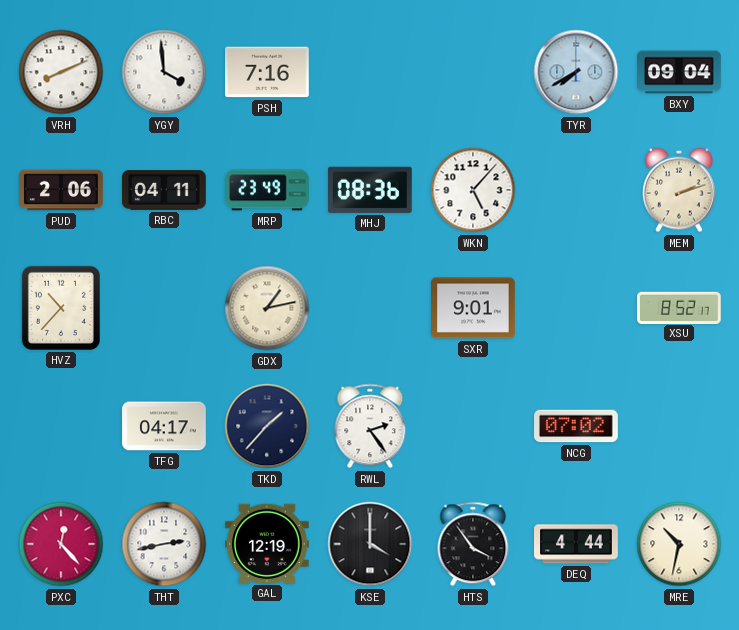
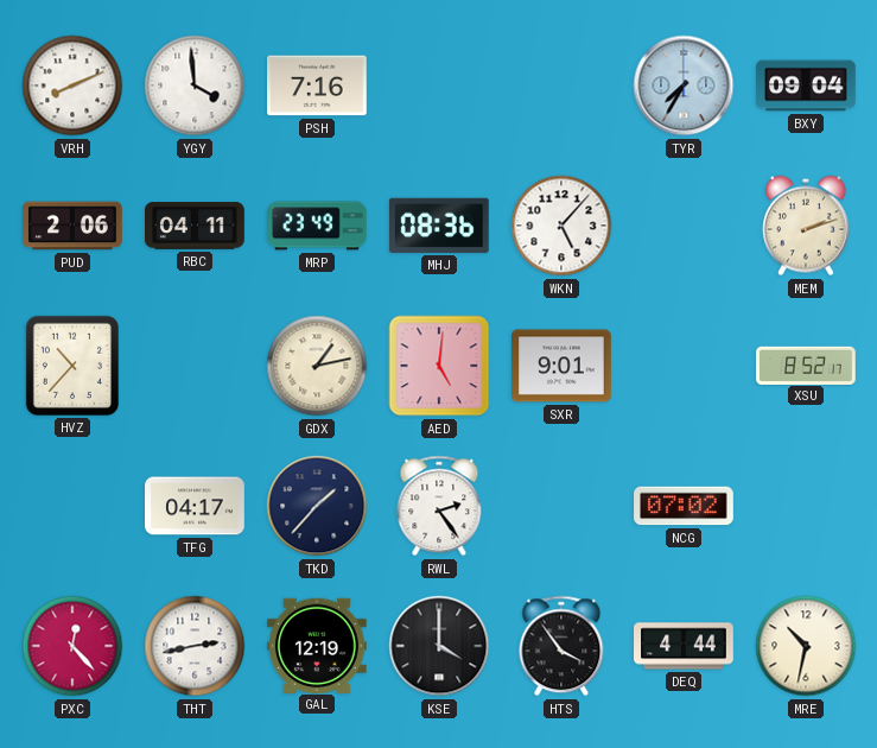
TYR: 7:40 -> 7:35 (684, 85)
AED: none -> 5:01 (439, 366)
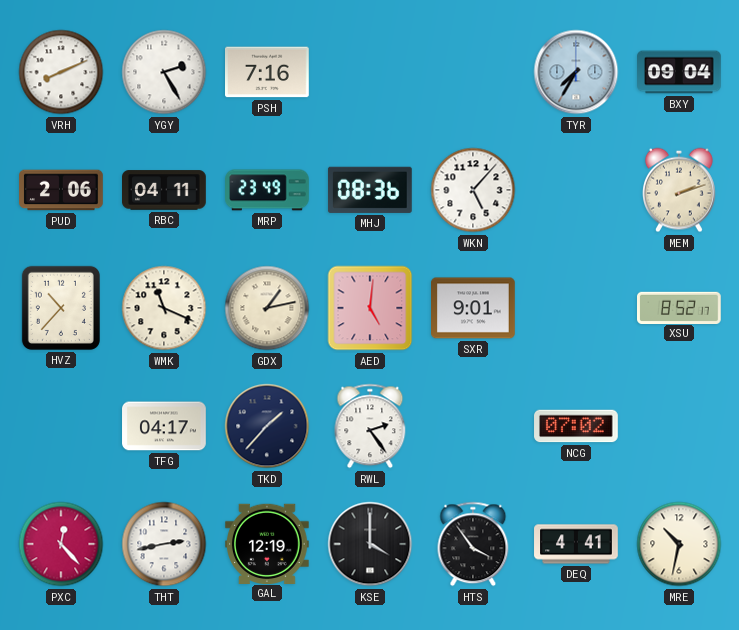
YGY: 3:59 -> 2:25 (164, 72)
WMK: none -> 11:19 (164, 308)
DEQ: 4:44 -> 4:41 (576, 544)
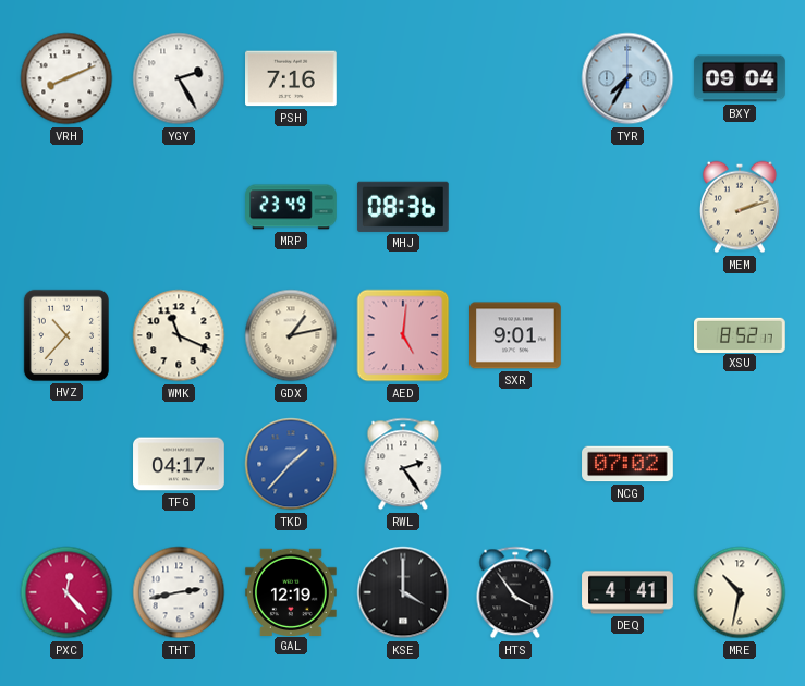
PUD: 2:06 -> none (61, 190)
RBC: 04:11 -> none (164, 190)
WKN: 5:07 -> none (473, 190)
TKD dial: navy -> blue (291, 464)
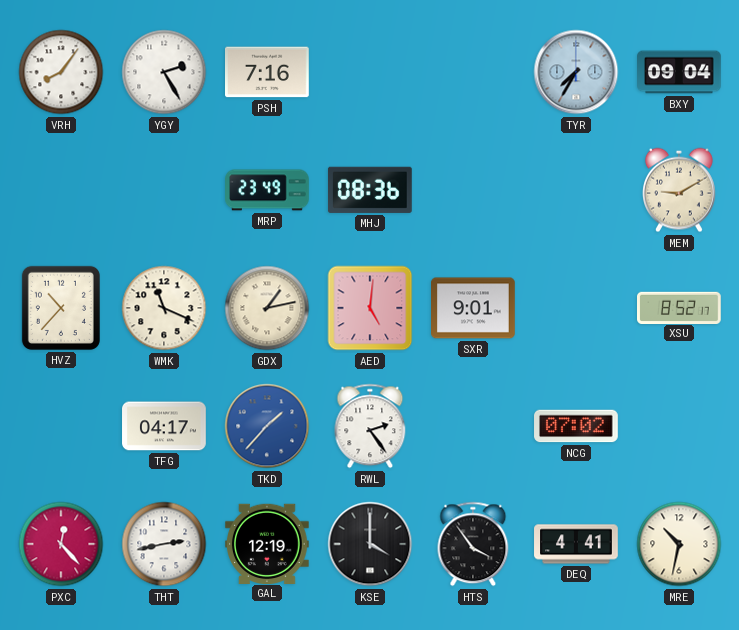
VRH: 8:11 -> 8:06 (61, 72)
MEM: 2:12 -> 9:10 (680, 190)
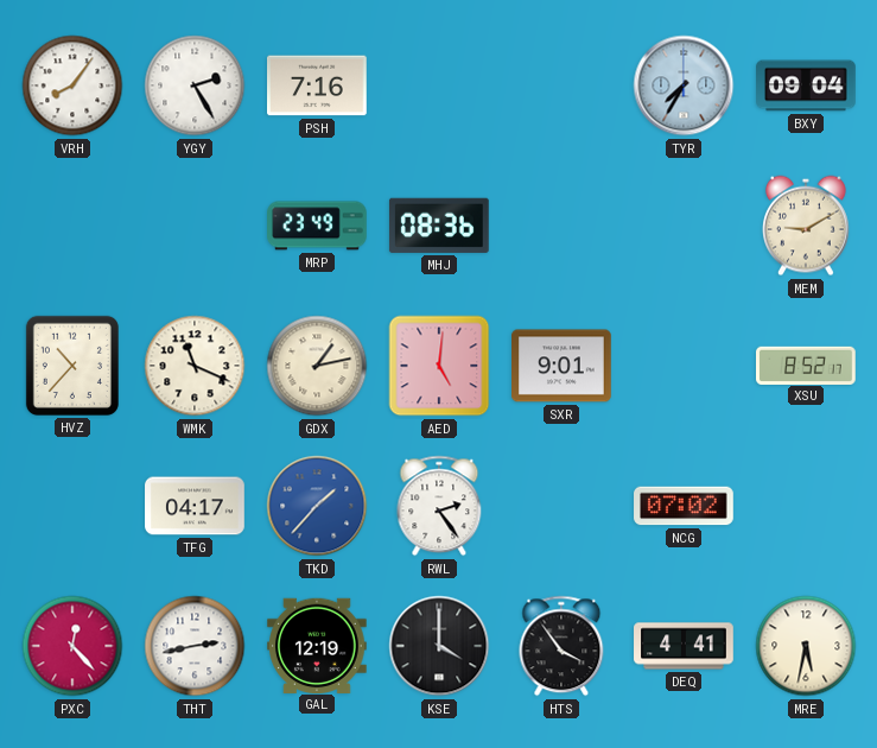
MRE: 10:32 -> 5:32 (806, 646)
